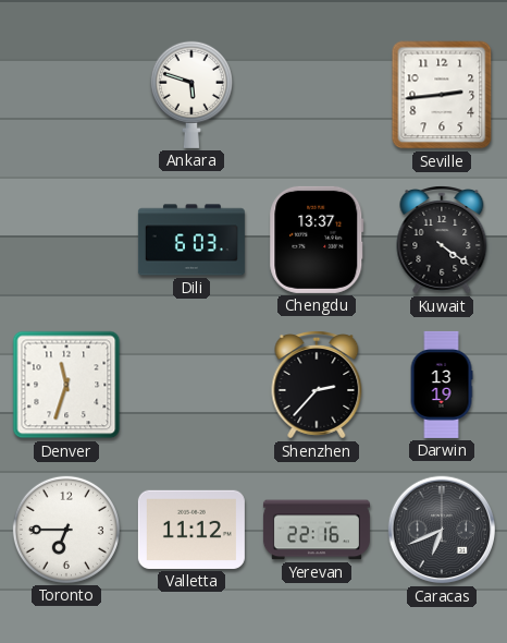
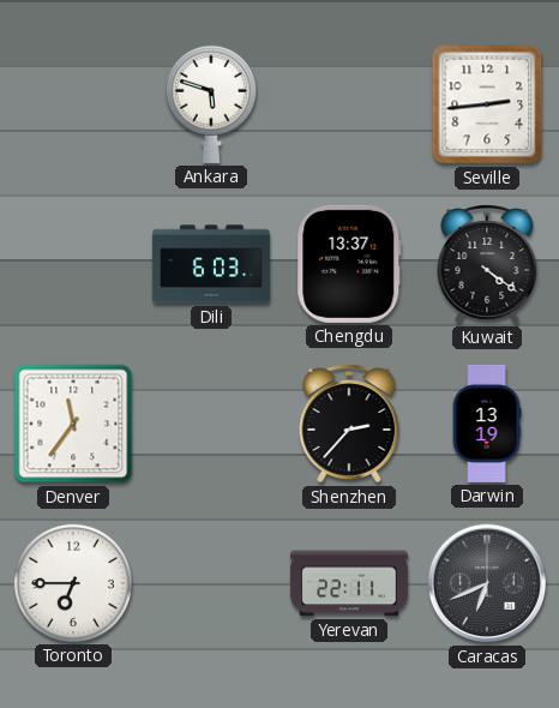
Denver: 11:33 -> 11:36 (73, 424)
Valletta: 11:12 -> none (191, 530)
Yerevan: 22:16 -> 22:11 (349, 583)
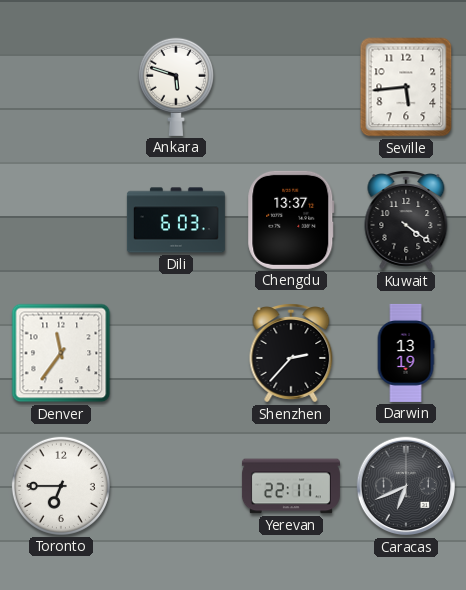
Seville: 2:44 -> 5:44 (406, 87)
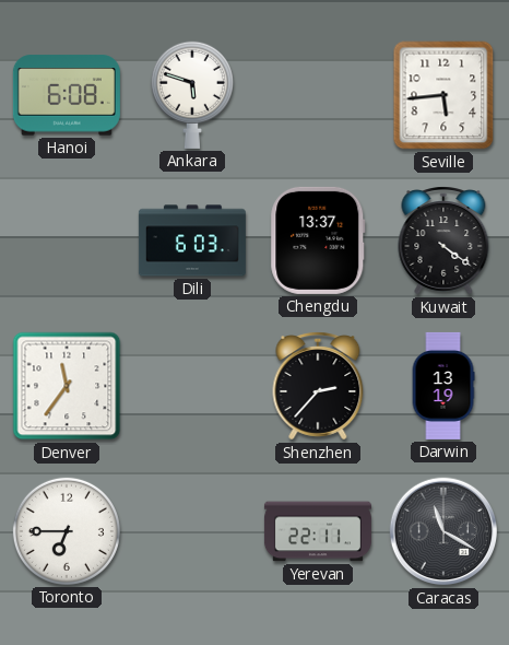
Hanoi: none -> 6:08 (67, 95)
Caracas: 6:41 -> 11:20 (443, 531)
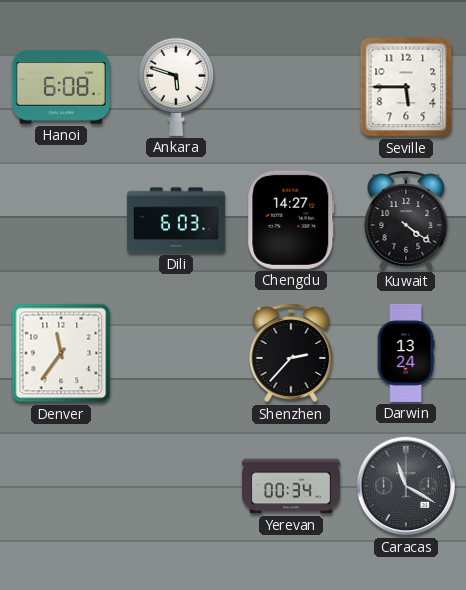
Seville: 5:44 -> 5:45 (406, 87)
Chengdu: 13:37 -> 14:27 (291, 220)
Darwin: 13:19 -> 13:24 (406, 353)
Toronto: 6:45 -> none (67, 531)
Yerevan: 22:11 -> 00:34 (291, 486)
